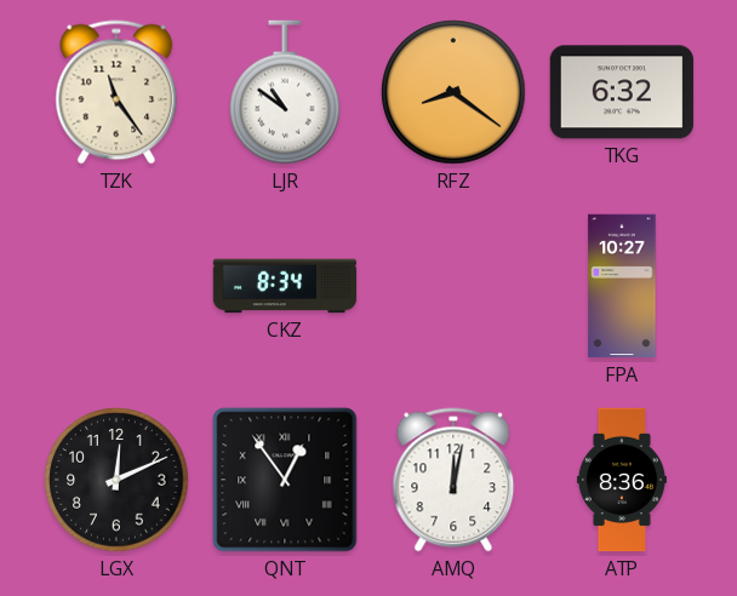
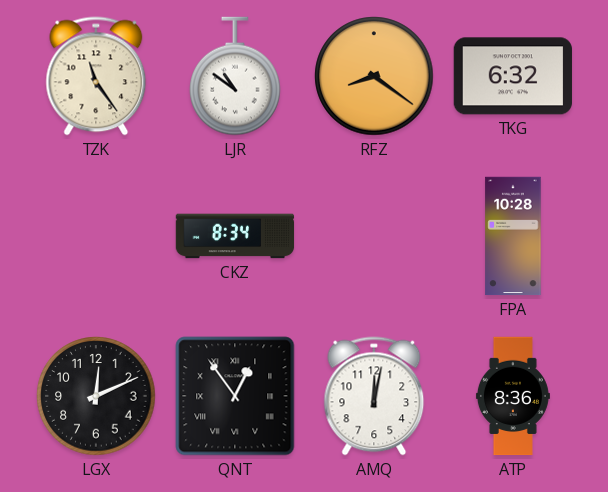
FPA: 10:27 -> 10:28 (513, 236)
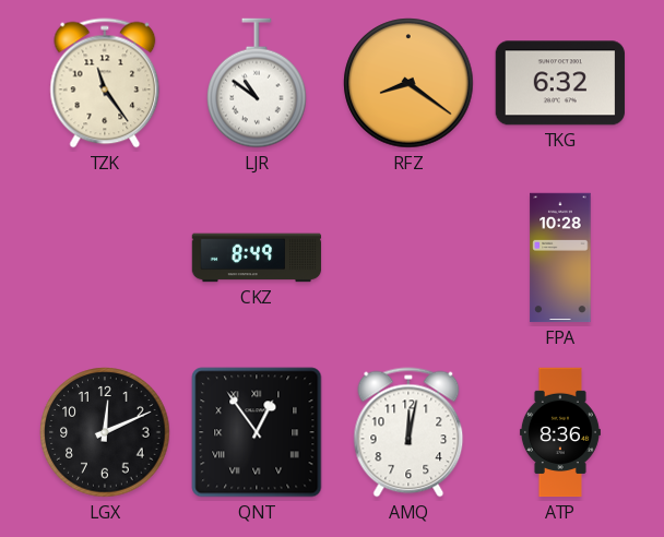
CKZ: 8:34 -> 8:49 (257, 258)
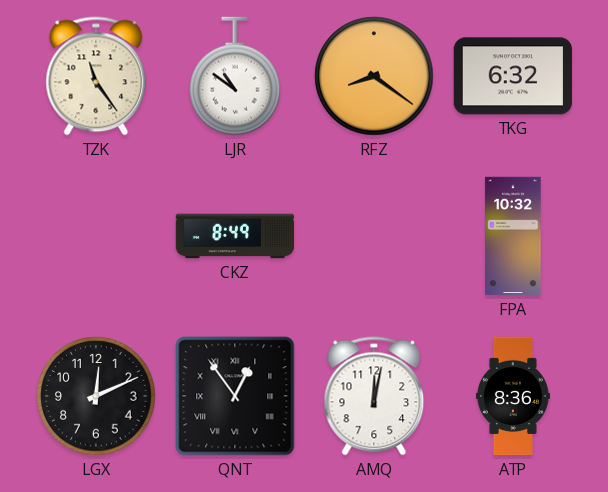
FPA: 10:28 -> 10:32 (513, 236)
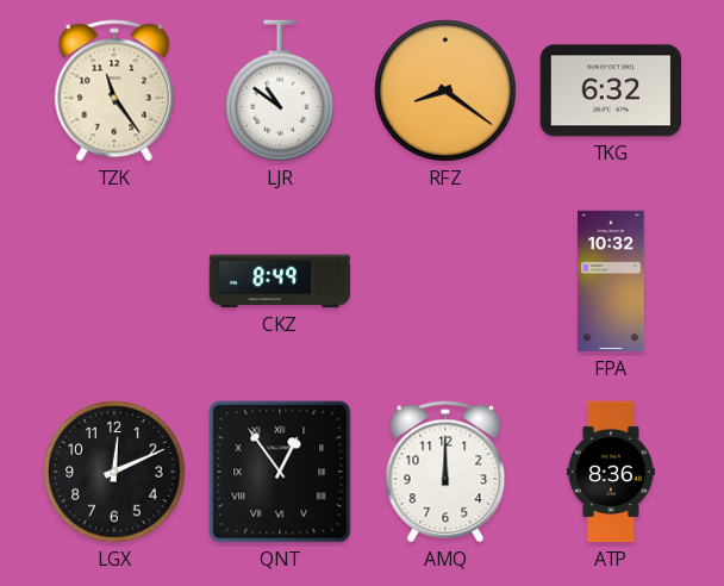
AMQ: 12:02 -> 12:00 (445, 472)
